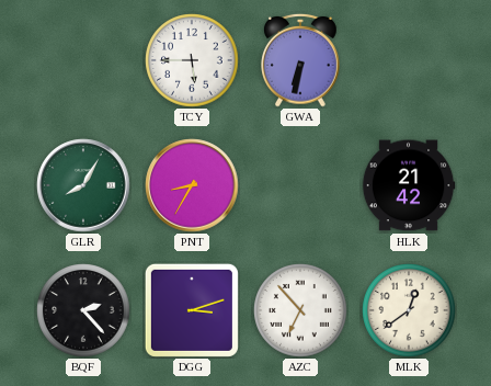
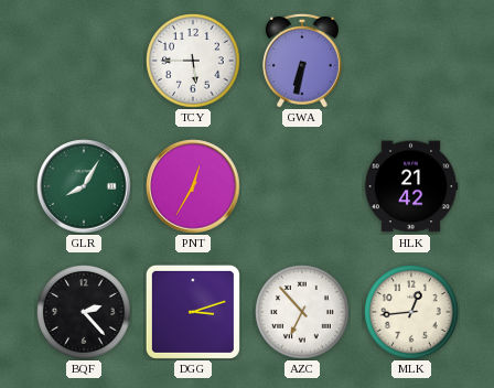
PNT: 8:35 -> 12:35 (193, 186)
MLK: 12:39 -> 12:44 (411, 312)
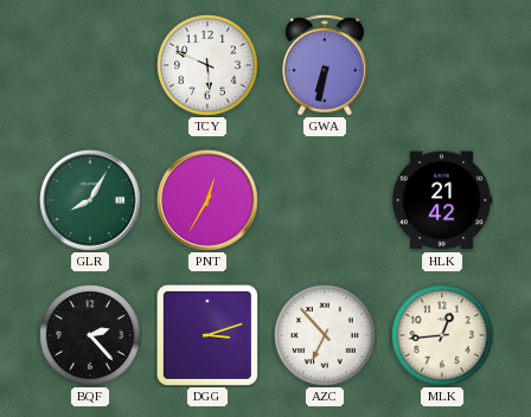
TCY: 5:45 -> 5:49 (207, 65)
